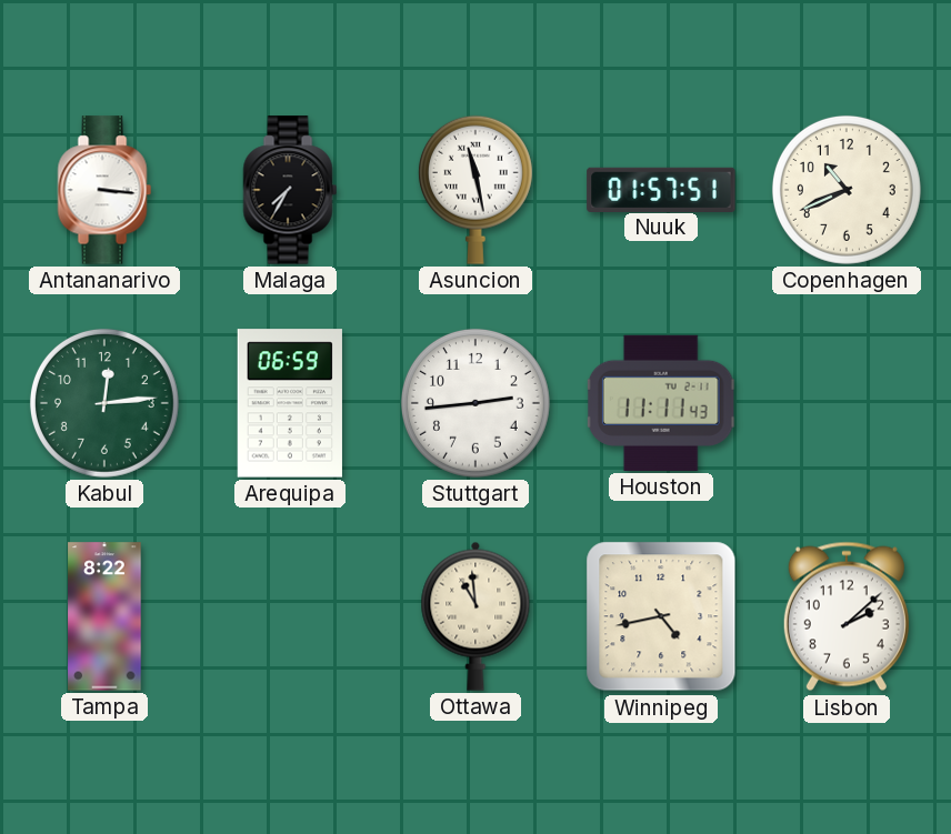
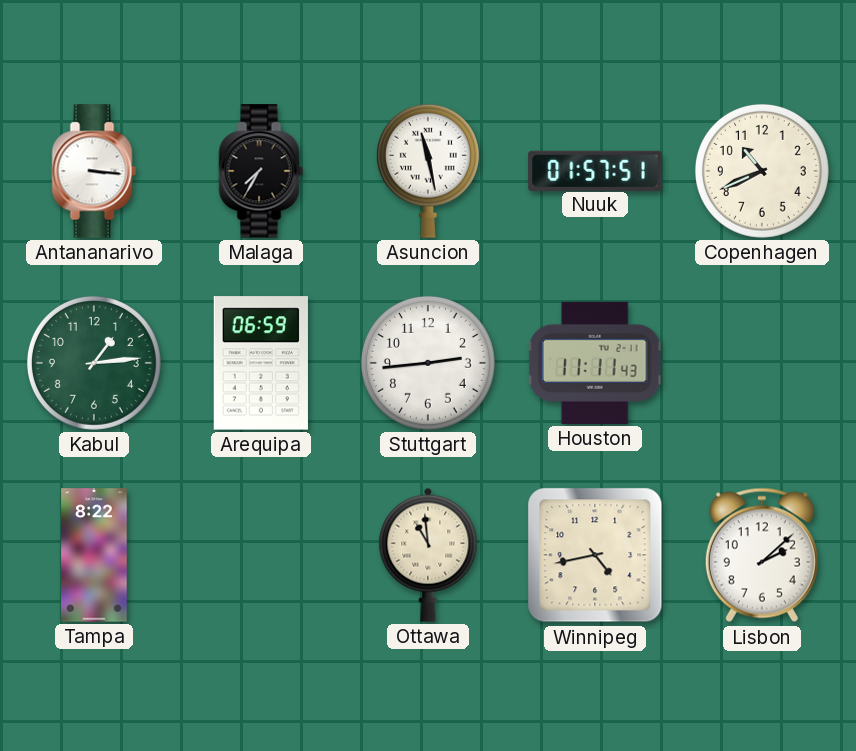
Kabul: 12:14 -> 1:14 (94, 363)
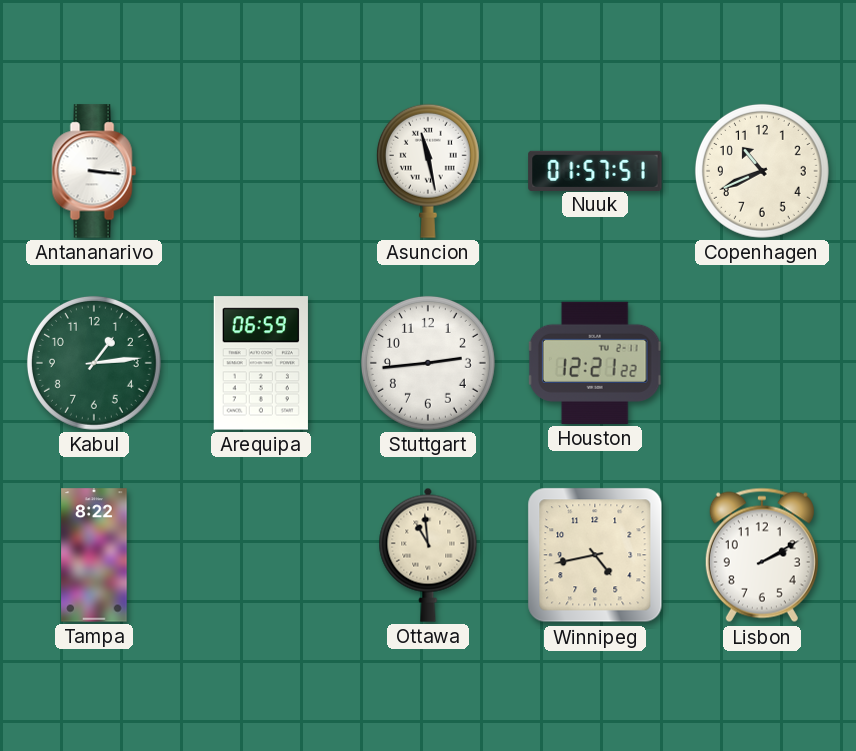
Malaga: 7:35 -> none (261, 171)
Houston: 11:11 -> 12:21 (595, 363)
Lisbon: 2:08 -> 2:10 (762, 555)
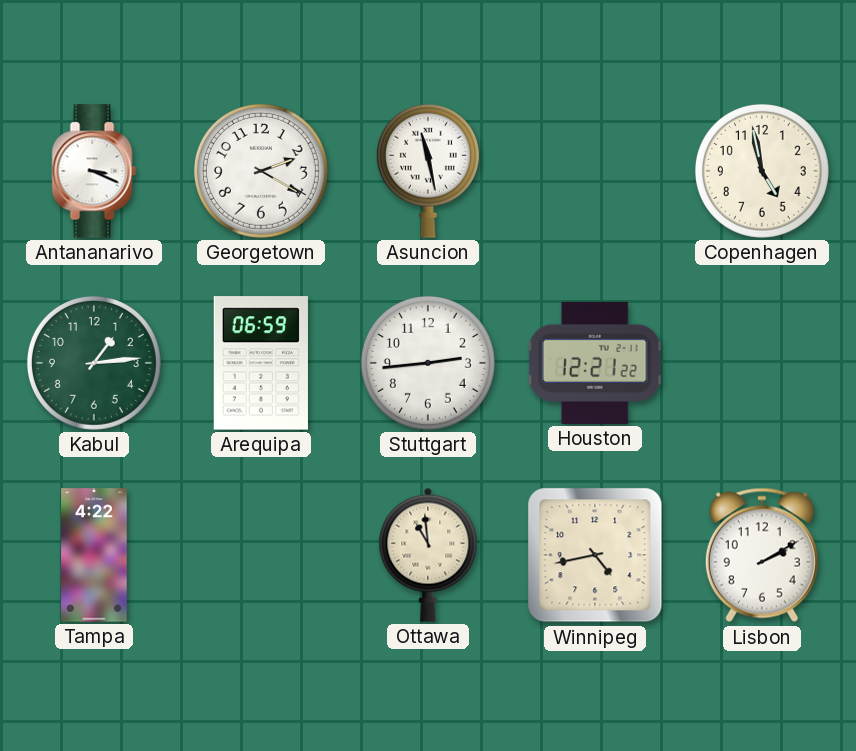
Antananarivo: 3:16 -> 3:19 (94, 171)
Georgetown: none -> 2:20 (261, 171)
Nuuk: 01:57 -> none (595, 170)
Copenhagen: 10:41 -> 4:58 (762, 171)
Tampa: 8:22 -> 4:22 (94, 555)
